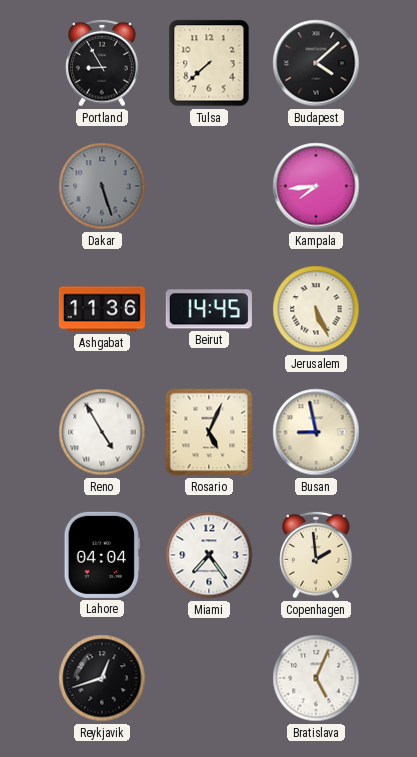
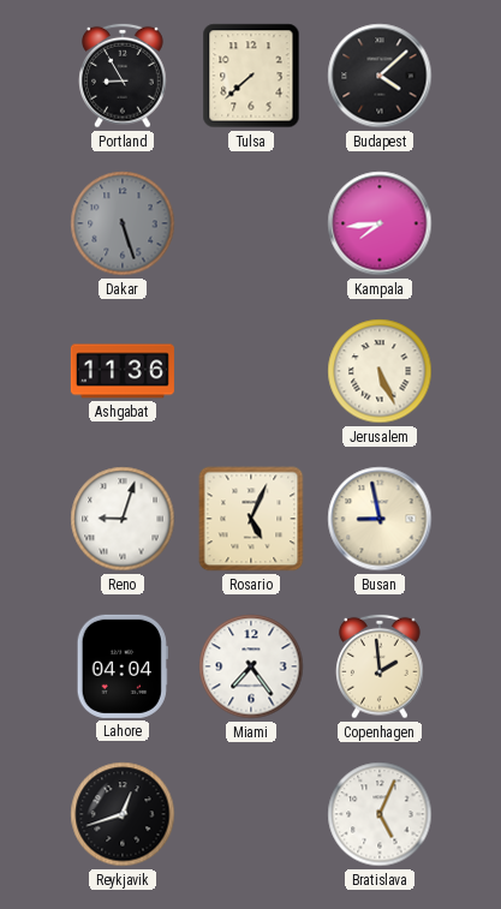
Beirut: 14:45 -> none (209, 309)
Reno: 4:55 -> 9:03 (123, 519)
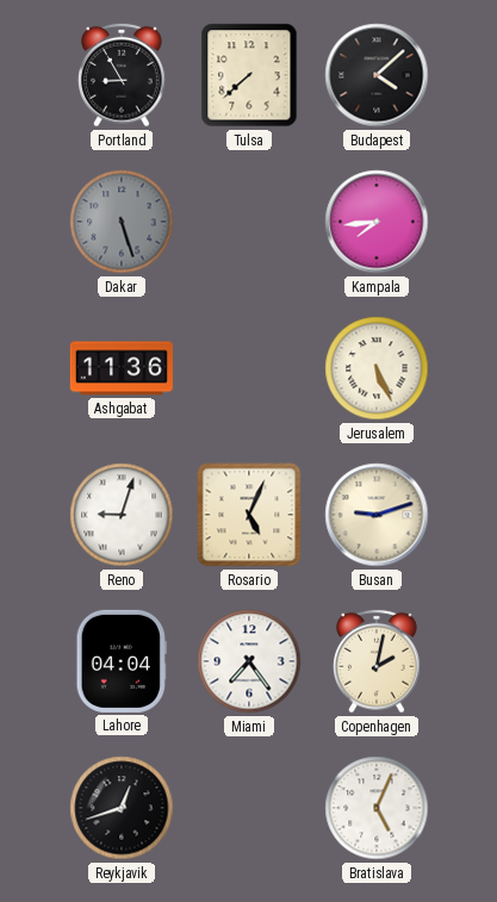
Busan: 8:58 -> 9:12 (377, 515)
Copenhagen: 1:59 -> 2:02 (377, 661)
